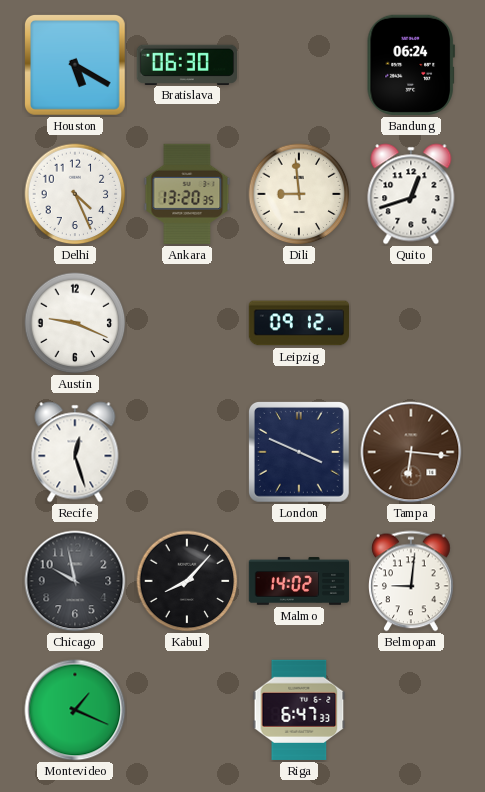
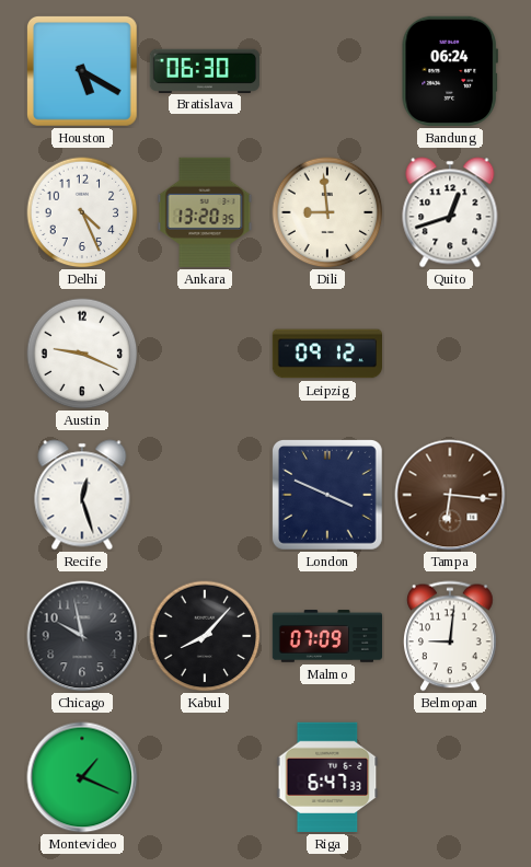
Malmo: 14:02 -> 07:09 (327, 636)
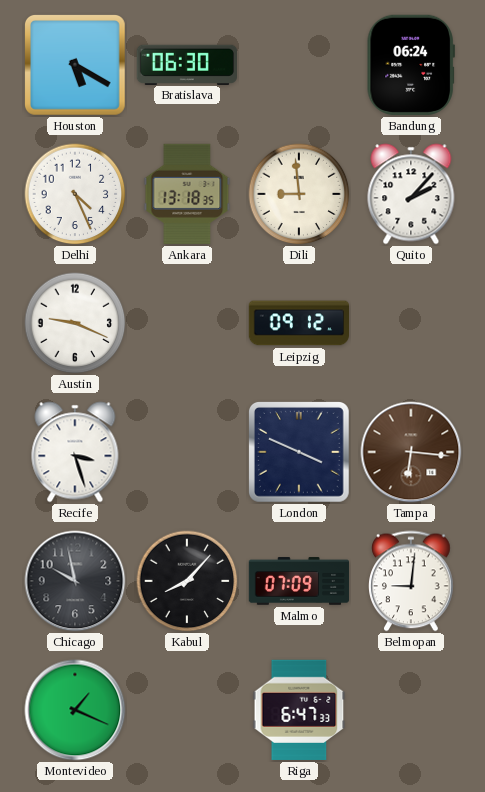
Ankara: 13:20 -> 13:18 (187, 194)
Quito: 12:42 -> 2:07 (411, 194)
Recife: 12:27 -> 3:27 (75, 452)
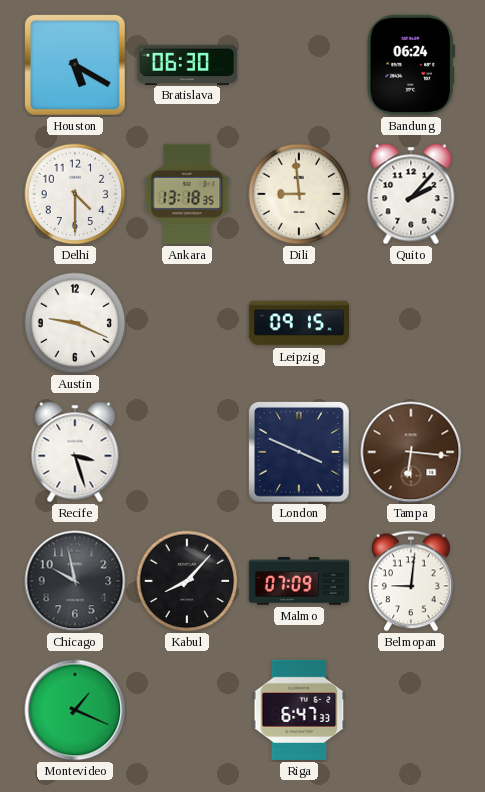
Delhi: 4:26 -> 4:30 (75, 194)
Leipzig: 09:12 -> 09:15 (298, 323)
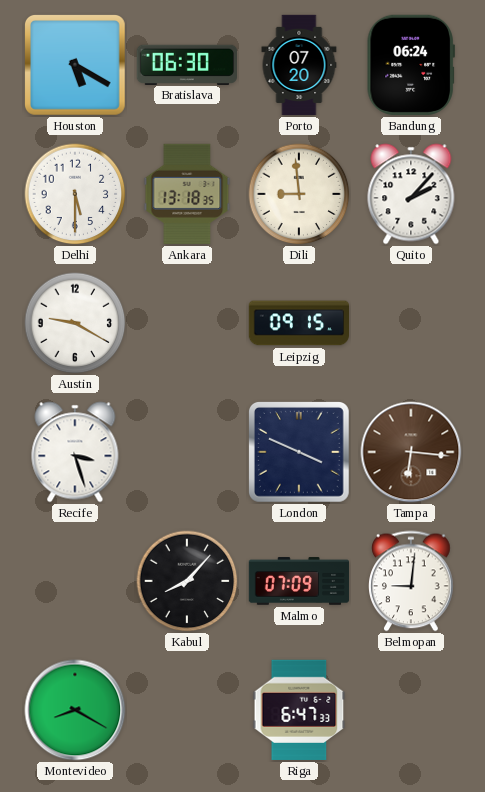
Porto: none -> 07:20 (299, 65)
Delhi: 4:30 -> 5:30 (75, 194)
Austin: 9:19 -> 9:20 (75, 323)
Chicago: 9:58 -> none (75, 581)
Montevideo: 1:19 -> 8:20 (75, 710)
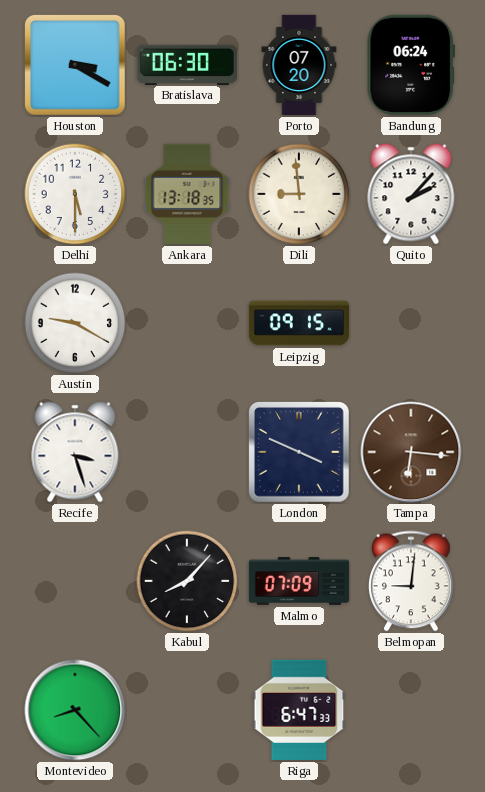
Houston: 5:20 -> 3:20 (75, 65)
Montevideo: 8:20 -> 8:23 (75, 710)
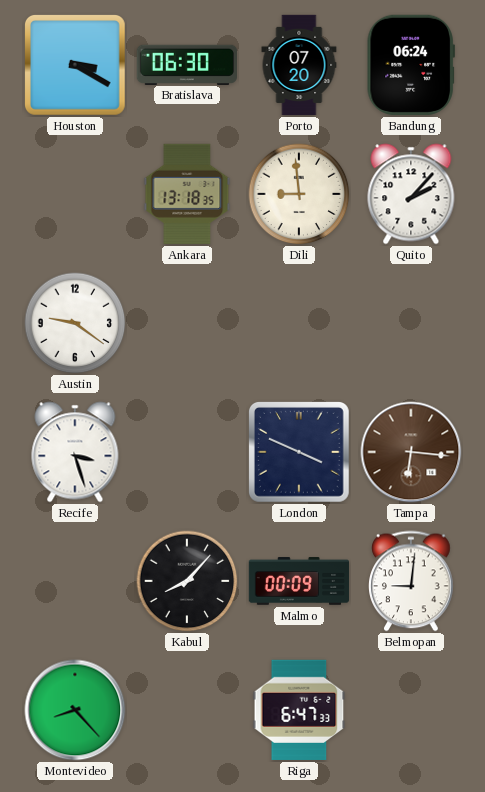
Delhi: 5:30 -> none (75, 194)
Austin: 9:20 -> 9:21 (75, 323)
Leipzig: 09:15 -> none (298, 323)
Malmo: 07:09 -> 00:09 (299, 581)
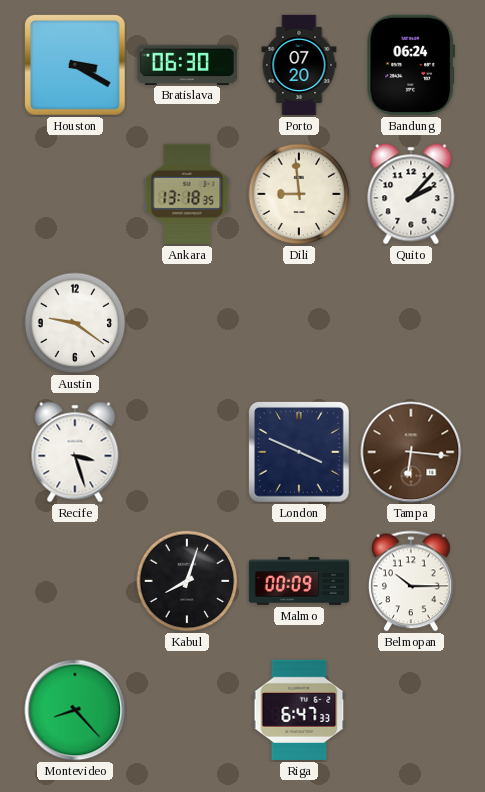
Kabul: 8:07 -> 8:03 (187, 581)
Belmopan: 9:01 -> 10:15 (412, 581)
